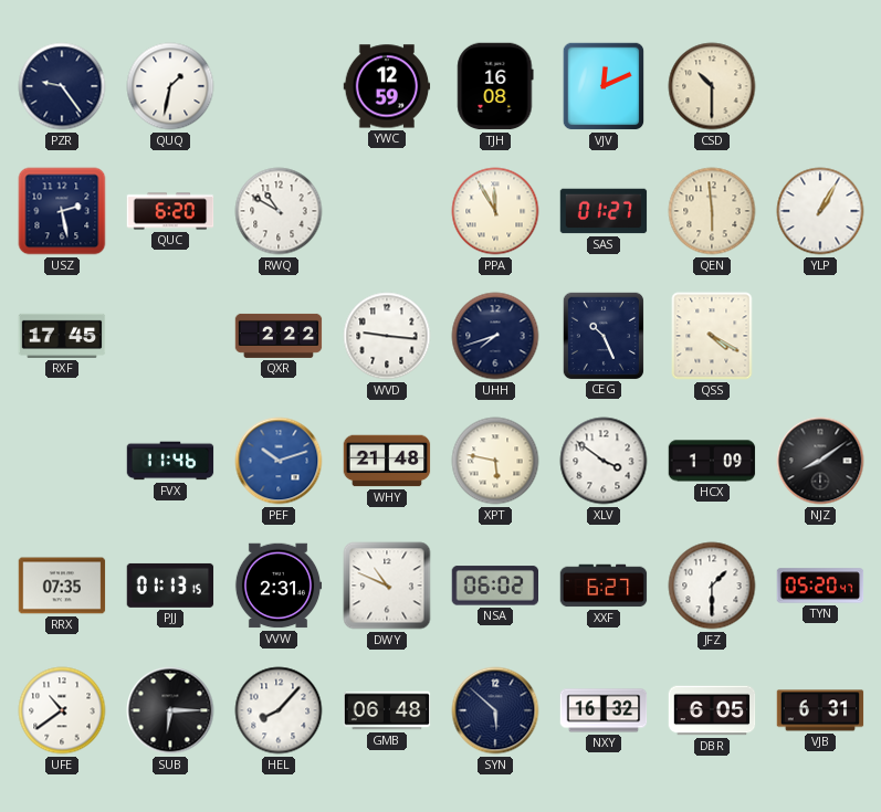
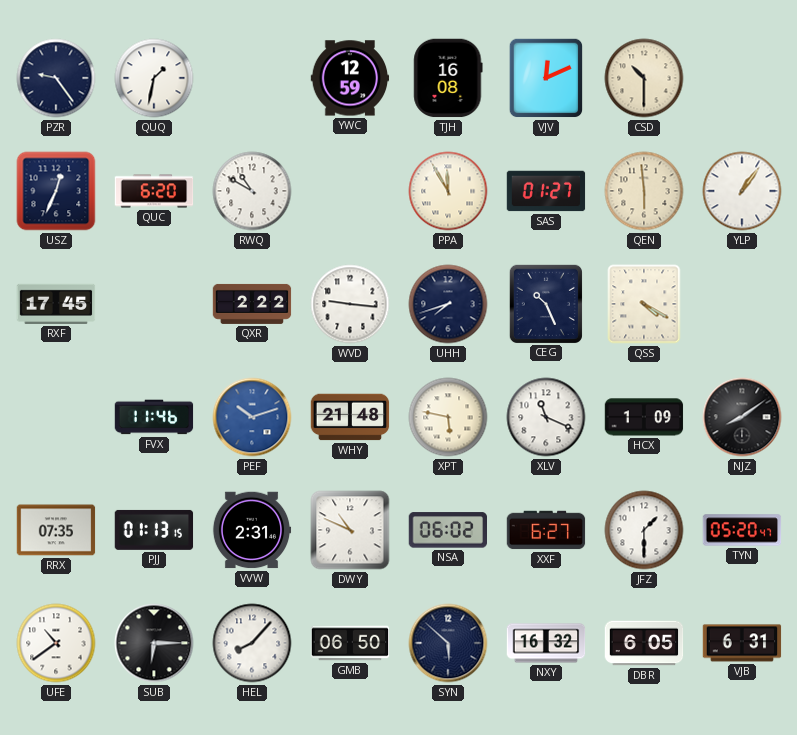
USZ: 2:28 -> 12:34 (56, 191)
YLP: 1:05 -> 1:06 (742, 191)
XLV: 3:51 -> 11:19 (546, 417)
GMB: 06:48 -> 06:50 (350, 643)
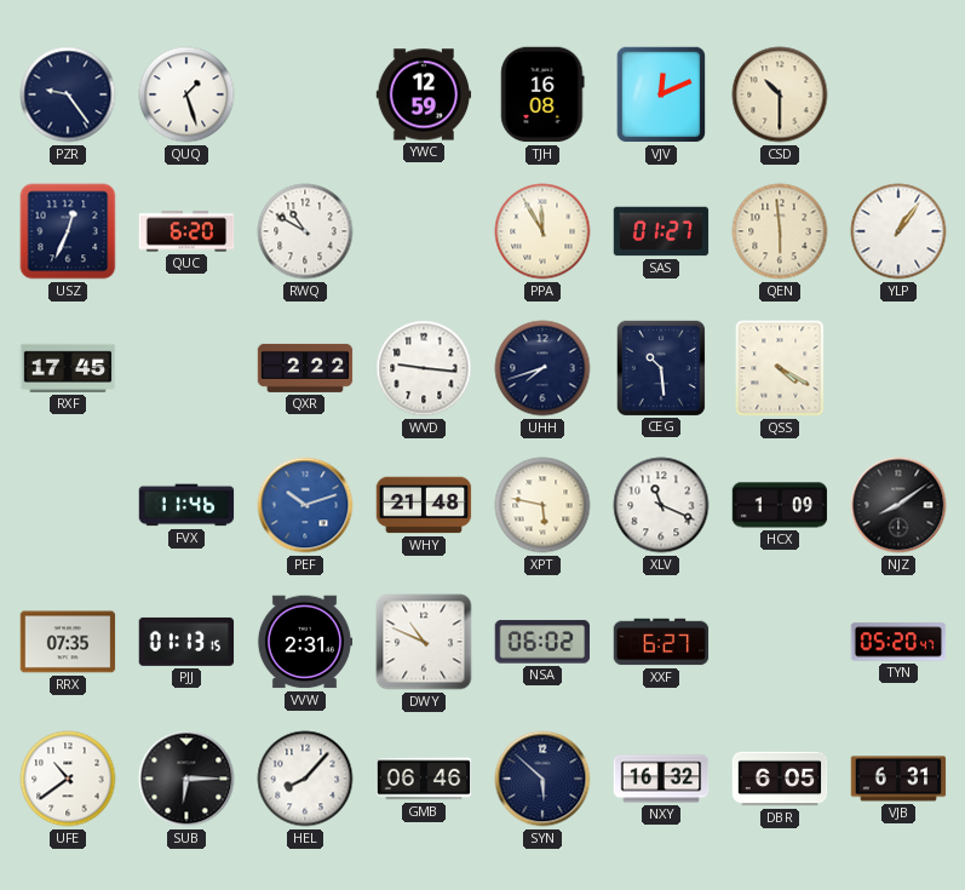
QUQ: 1:32 -> 1:27 (186, 94)
CEG: 10:26 -> 10:29 (660, 367)
JFZ: 1:30 -> none (644, 530)
GMB: 06:50 -> 06:46 (424, 779)
